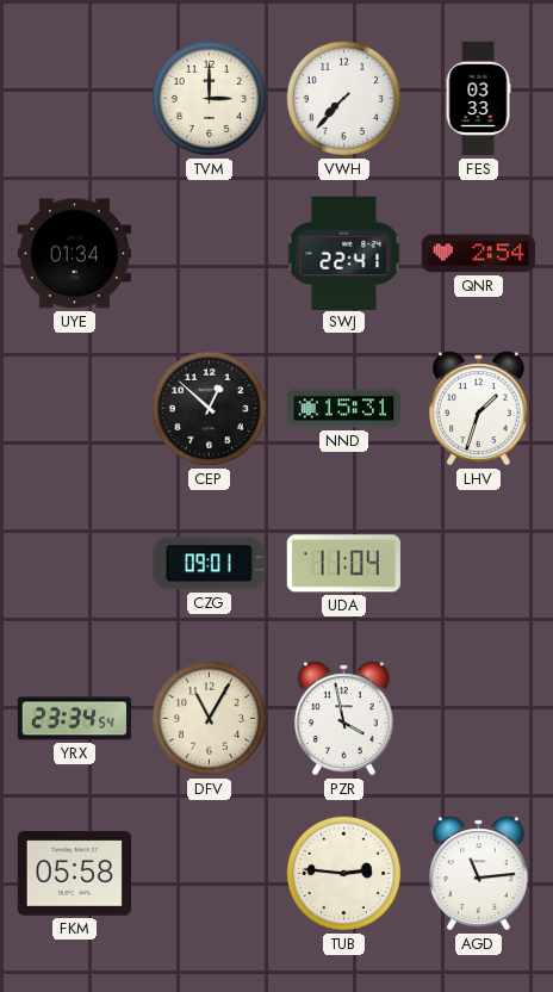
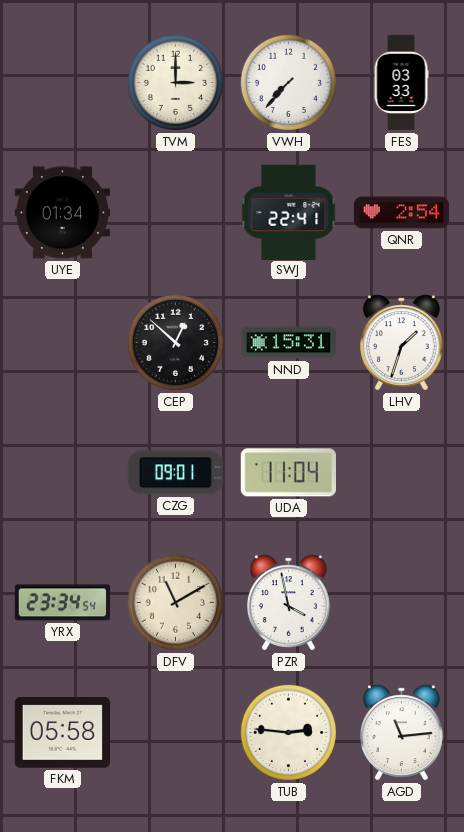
DFV: 11:05 -> 11:10 (175, 602)
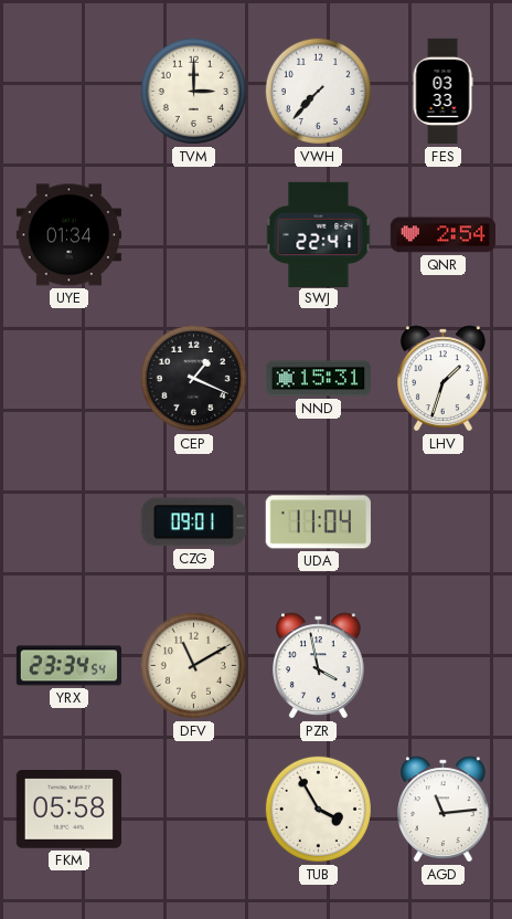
CEP: 12:52 -> 1:19 (193, 378)
TUB: 2:46 -> 3:55 (318, 809)
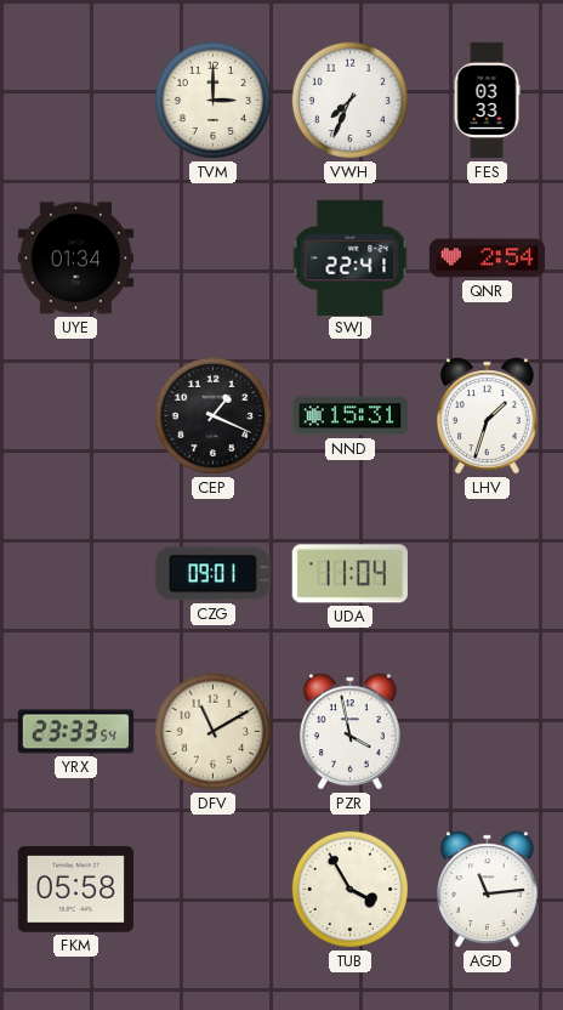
VWH: 7:37 -> 7:34 (349, 100)
YRX: 23:34 -> 23:33 (76, 732)
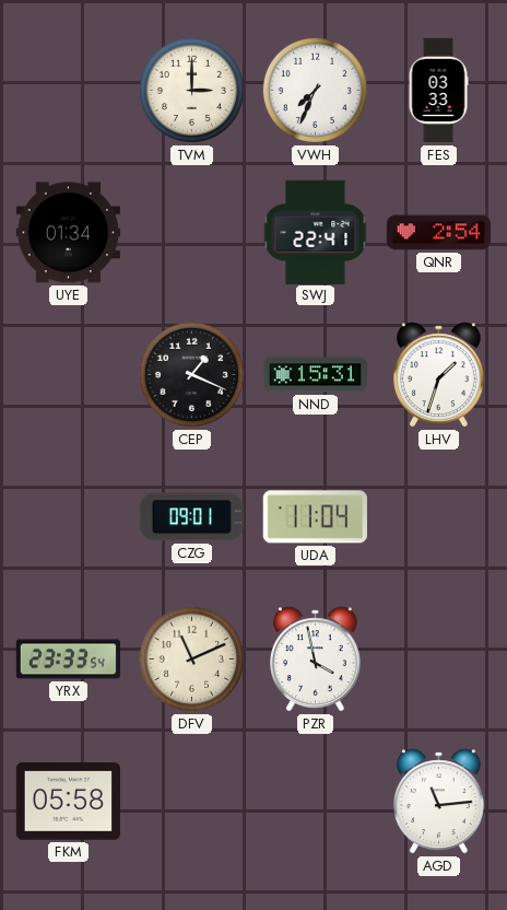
DFV: 11:10 -> 11:11 (191, 658)
TUB: 3:55 -> none (349, 889)
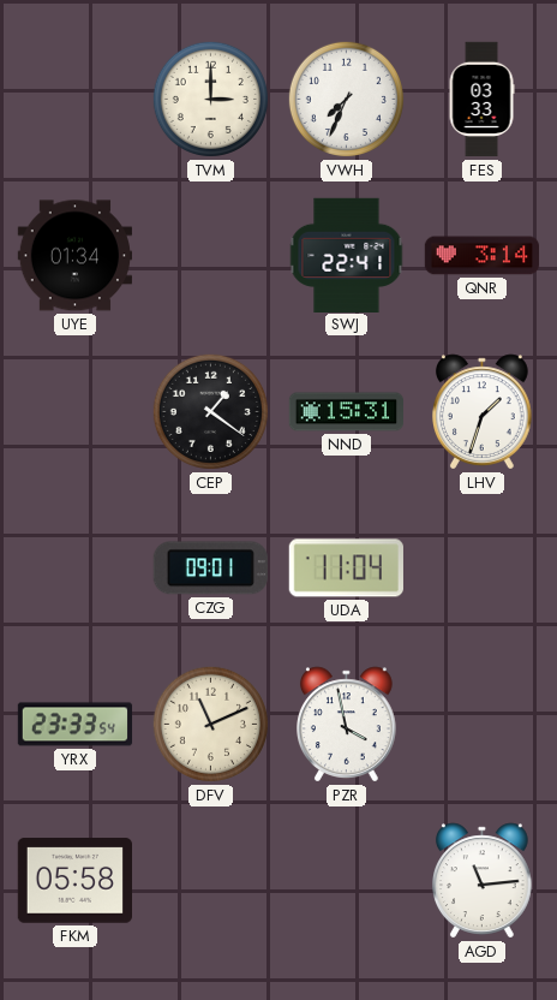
QNR: 2:54 -> 3:14 (483, 256)
CEP: 1:19 -> 1:21 (210, 411)
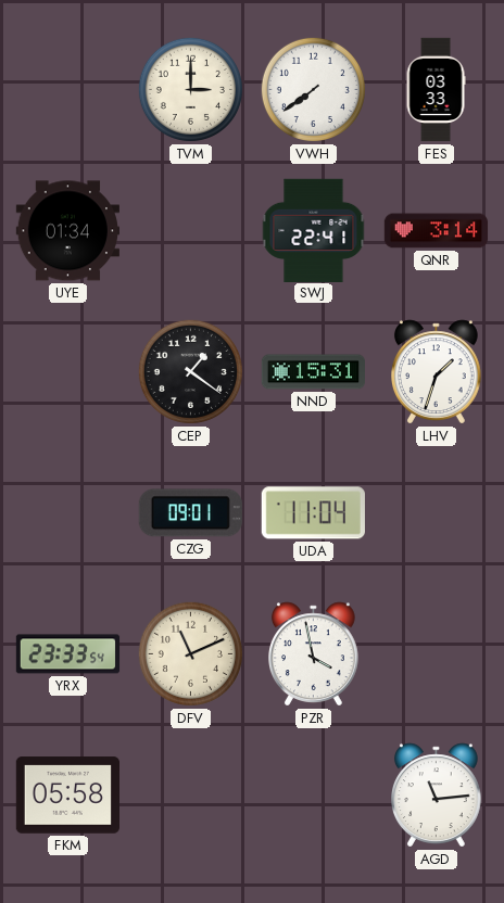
VWH: 7:34 -> 7:39 (313, 89)
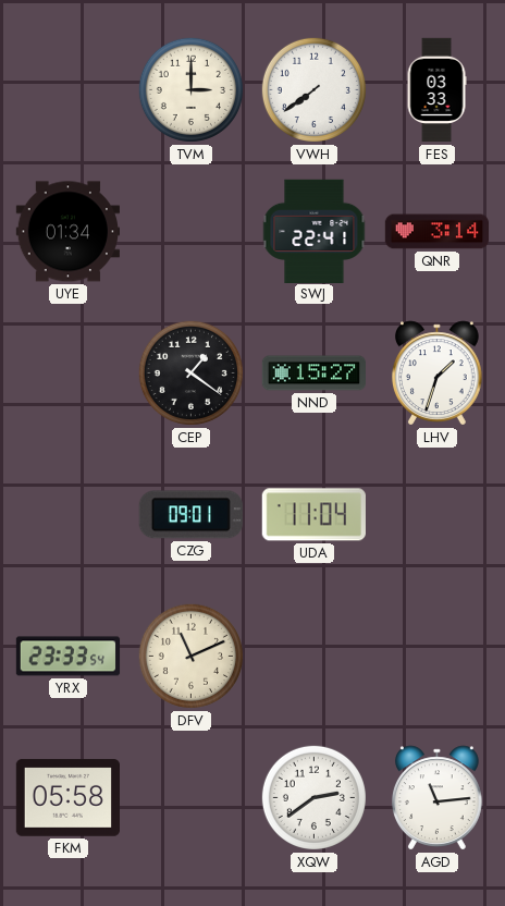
NND: 15:31 -> 15:27 (313, 374)
PZR: 3:58 -> none (314, 654)
XQW: none -> 2:39 (313, 797)
